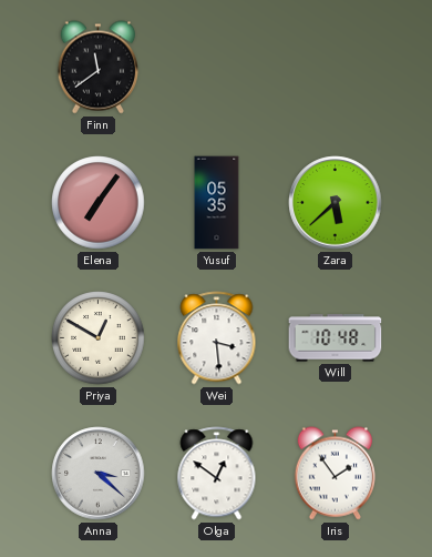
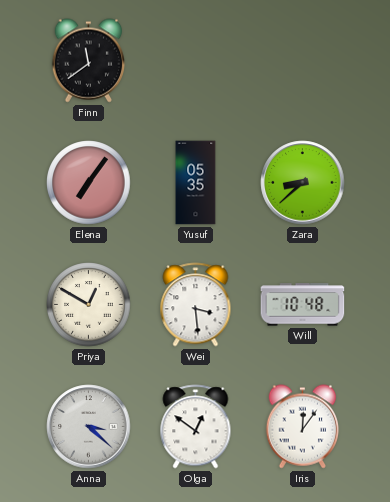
Zara: 5:38 -> 8:38 (303, 183)
Iris: 1:54 -> 12:06 (303, 427)
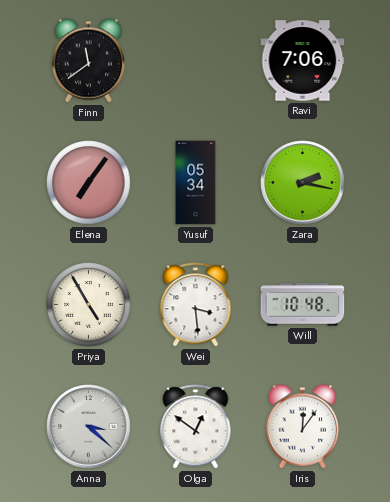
Ravi: none -> 7:06 (303, 61)
Yusuf: 05:35 -> 05:34 (196, 183)
Zara: 8:38 -> 2:17 (303, 183)
Priya: 12:50 -> 4:55 (89, 305)
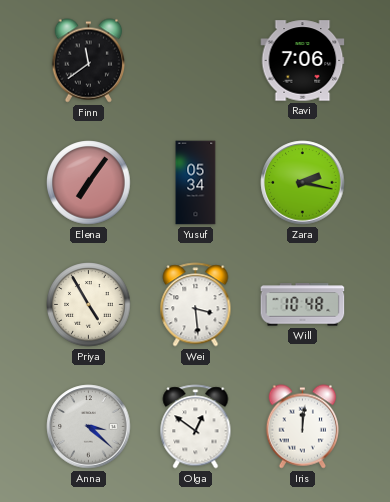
Iris: 12:06 -> 12:01 (303, 427)
